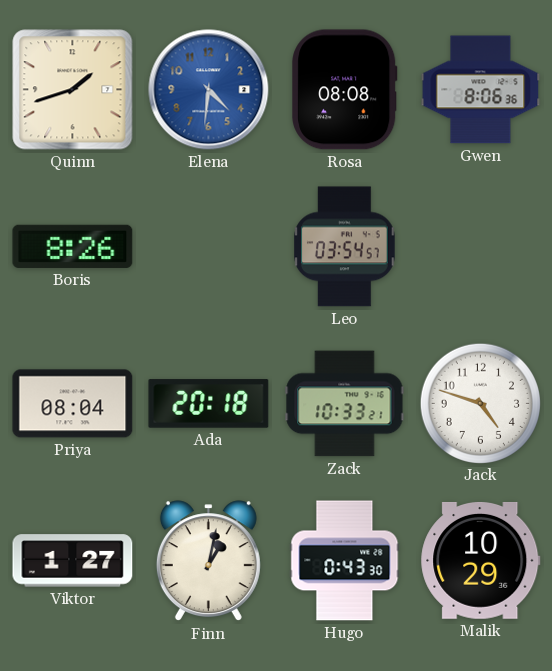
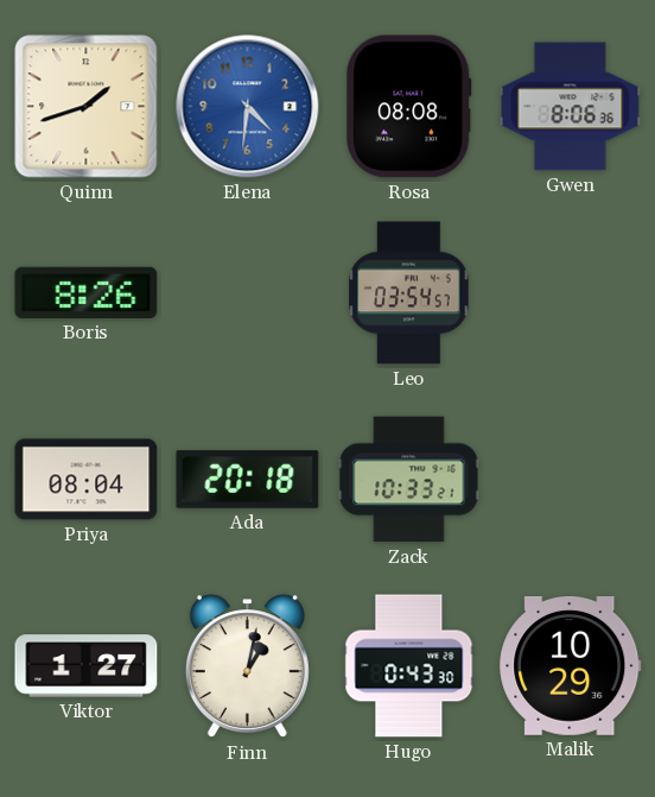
Jack: 4:48 -> none (480, 403)
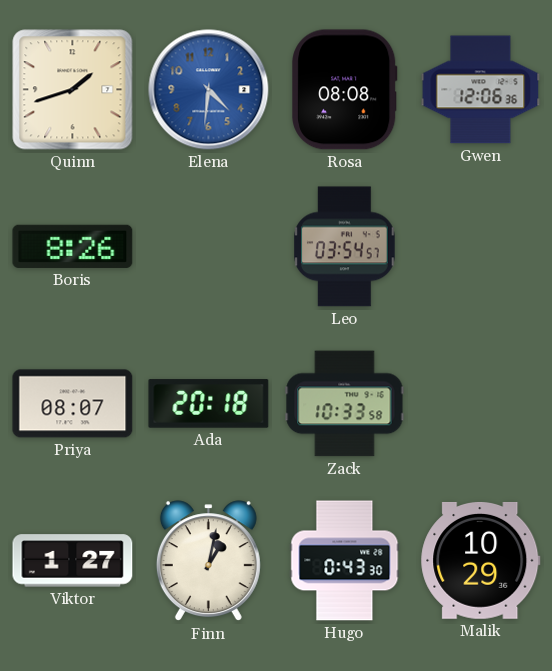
Gwen: 8:06 -> 12:06 (481, 90)
Priya: 08:04 -> 08:07 (73, 404)
Zack: 10:33:21 -> 10:33:58 (345, 404)
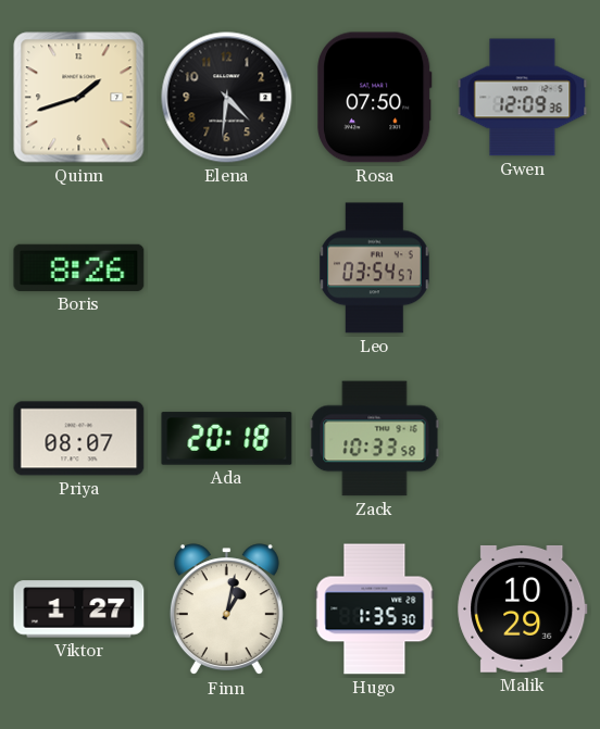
Elena dial: blue -> black (227, 98)
Rosa: 08:08 -> 07:50 (375, 98)
Gwen: 12:06 -> 12:09 (523, 98)
Hugo: 0:43 -> 1:35 (375, 609)
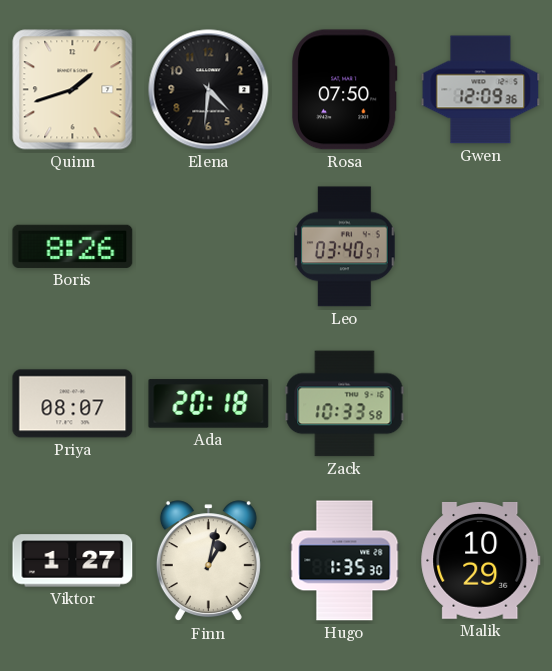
Leo: 03:54 -> 03:40 (345, 247)
